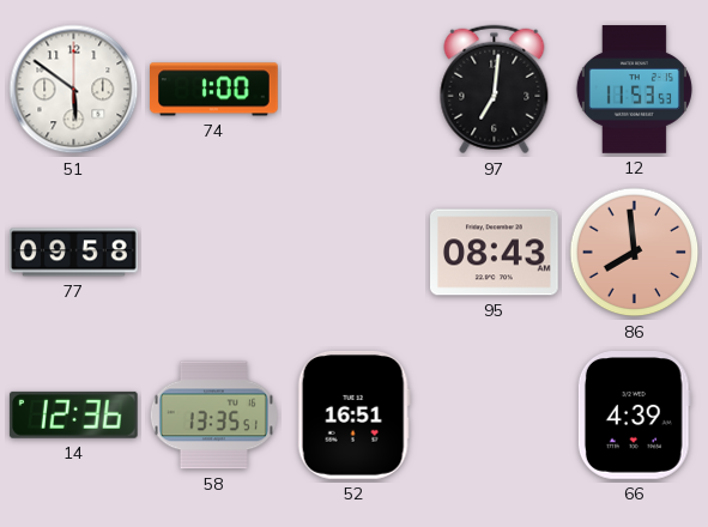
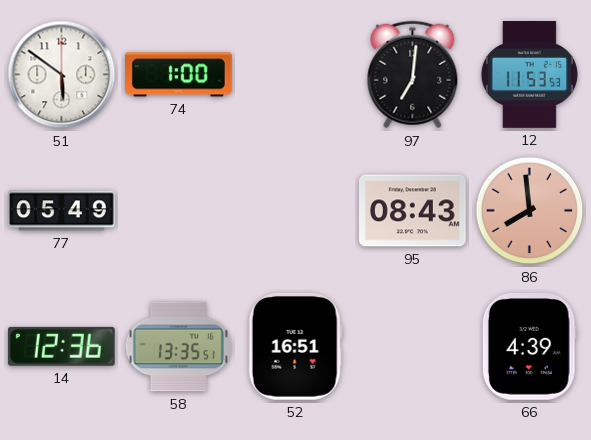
77: 09:58 -> 05:49 (62, 211)
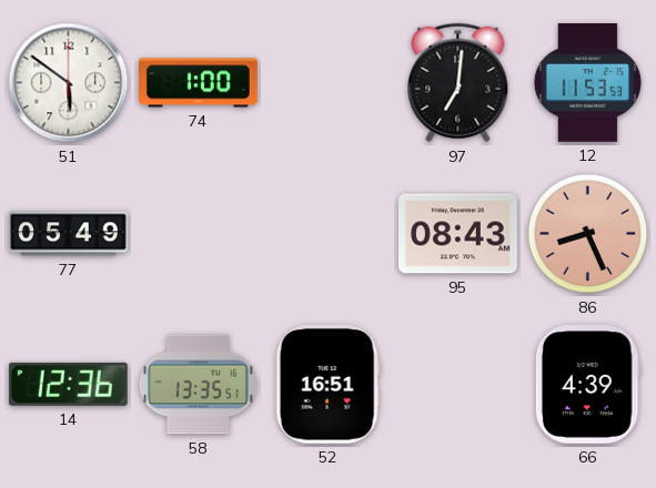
86: 7:59 -> 8:26 (588, 234)
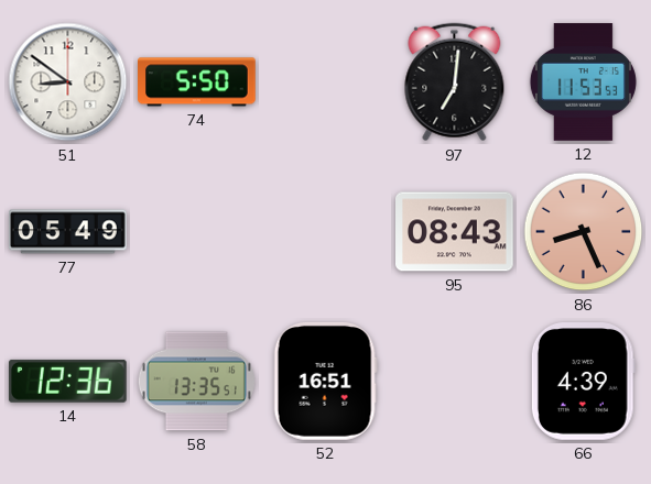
51: 5:51 -> 8:51 (68, 82)
74: 1:00 -> 5:50 (197, 82)
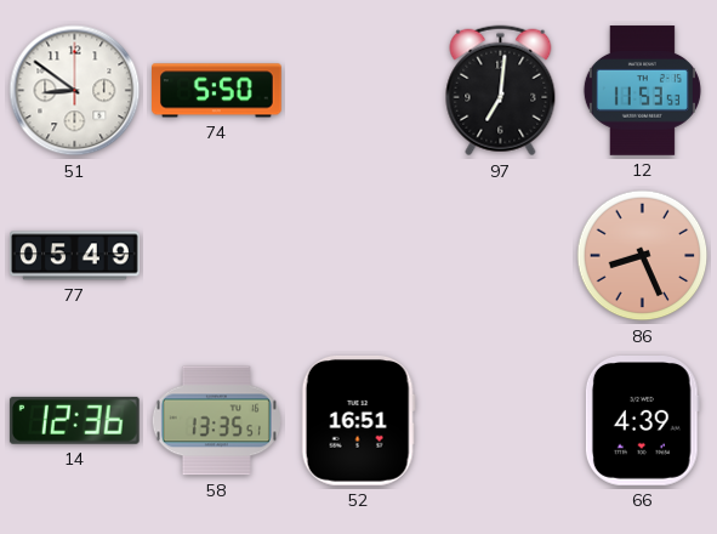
95: 08:43 -> none (455, 232)
